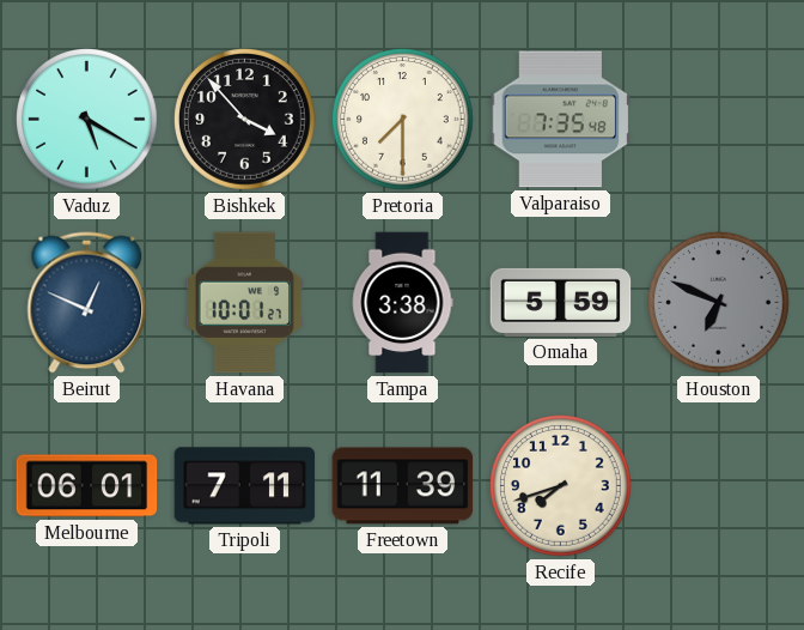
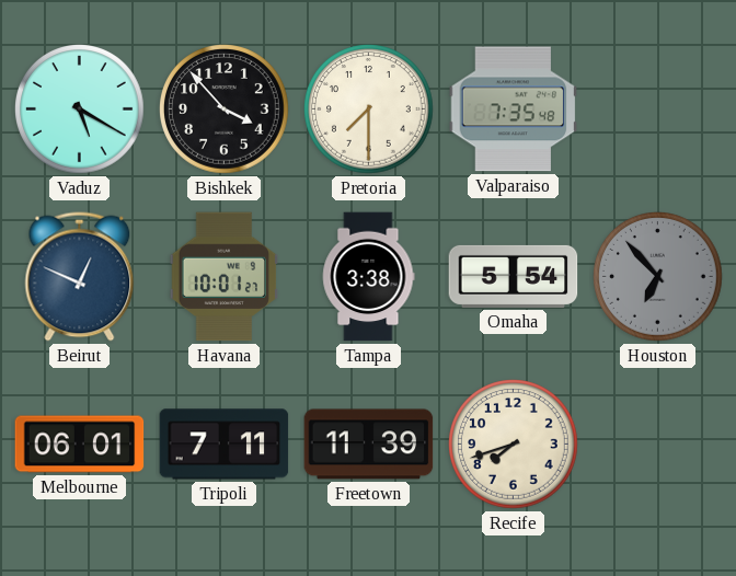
Omaha: 5:59 -> 5:54 (514, 276)
Houston: 6:49 -> 6:53 (658, 277)
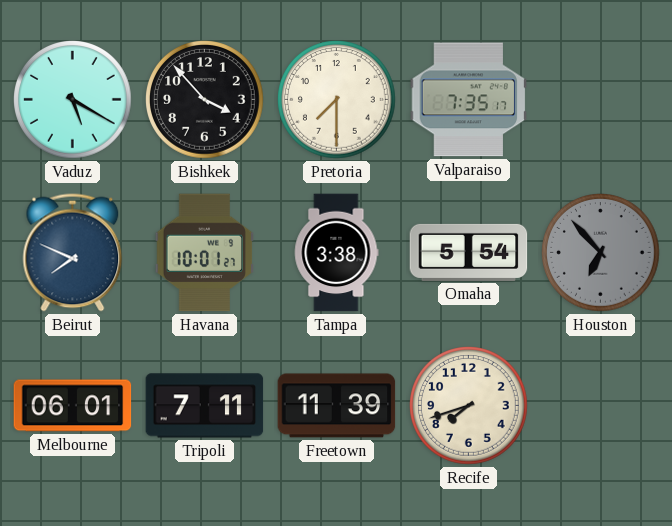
Valparaiso: 7:35:48 -> 7:35:17 (469, 100)
Beirut: 12:49 -> 7:49 (73, 253)
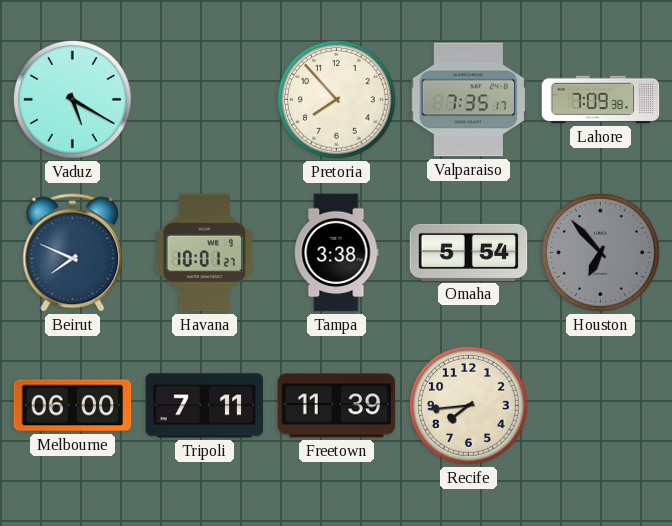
Bishkek: 3:53 -> none (205, 100)
Pretoria: 7:30 -> 7:53 (337, 100)
Lahore: none -> 7:09 (601, 100)
Melbourne: 06:01 -> 06:00 (73, 406)
Recife: 7:42 -> 7:44 (469, 406)
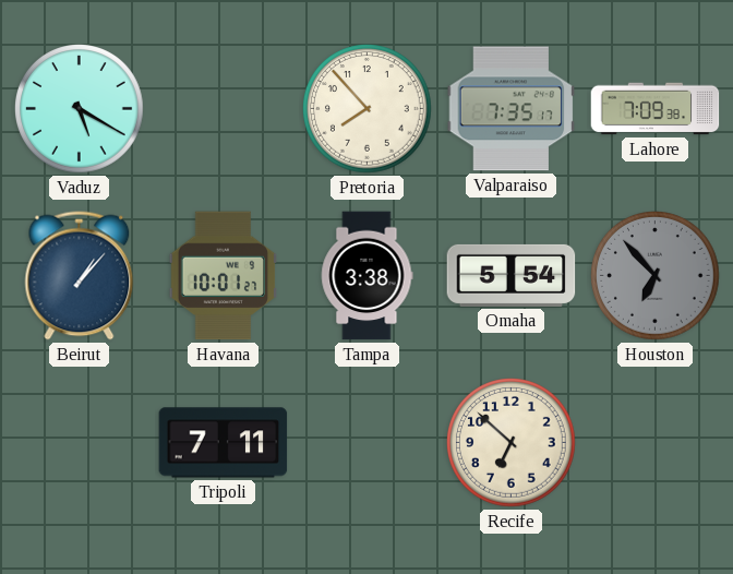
Beirut: 7:49 -> 1:07 (80, 276)
Melbourne: 06:00 -> none (73, 406)
Freetown: 11:39 -> none (337, 406)
Recife: 7:44 -> 6:52 (512, 443)
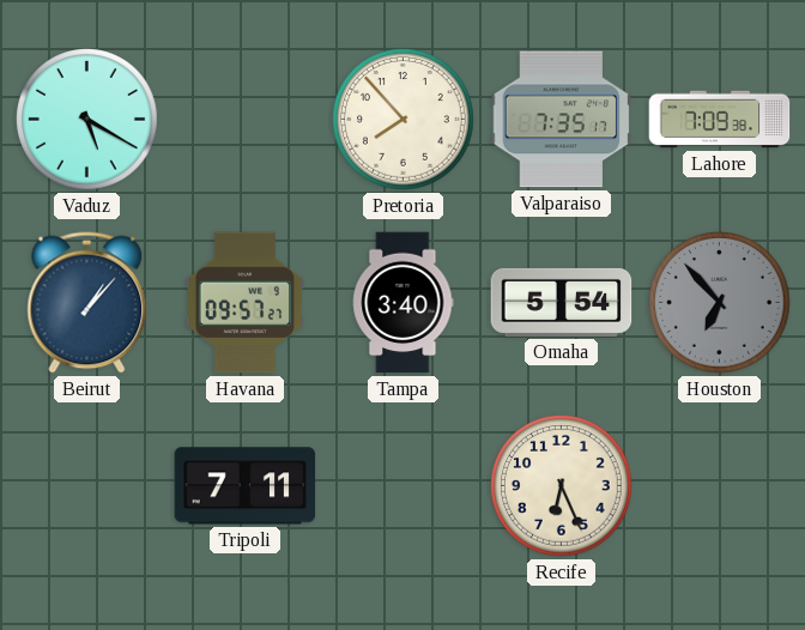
Havana: 10:01 -> 09:57 (244, 303)
Tampa: 3:38 -> 3:40 (402, 303)
Recife: 6:52 -> 6:26 (562, 486)
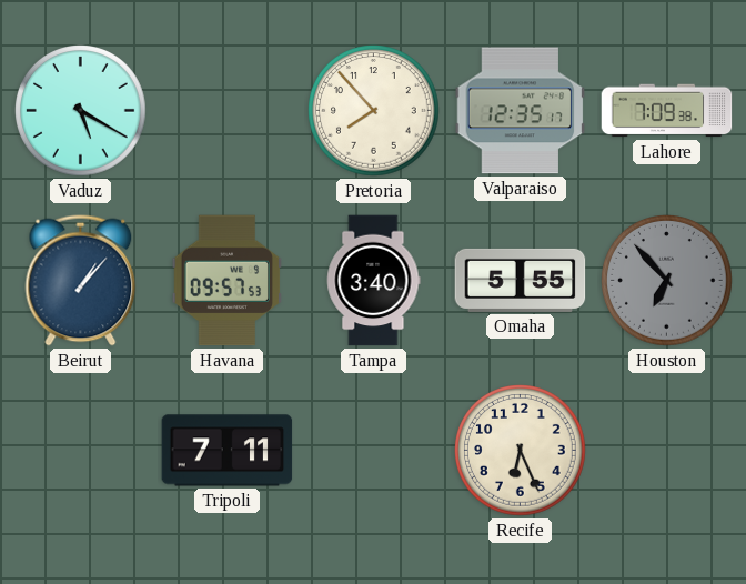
Valparaiso: 7:35 -> 12:35 (521, 111)
Havana: 09:57:27 -> 09:57:53 (226, 281)
Omaha: 5:54 -> 5:55 (521, 280)
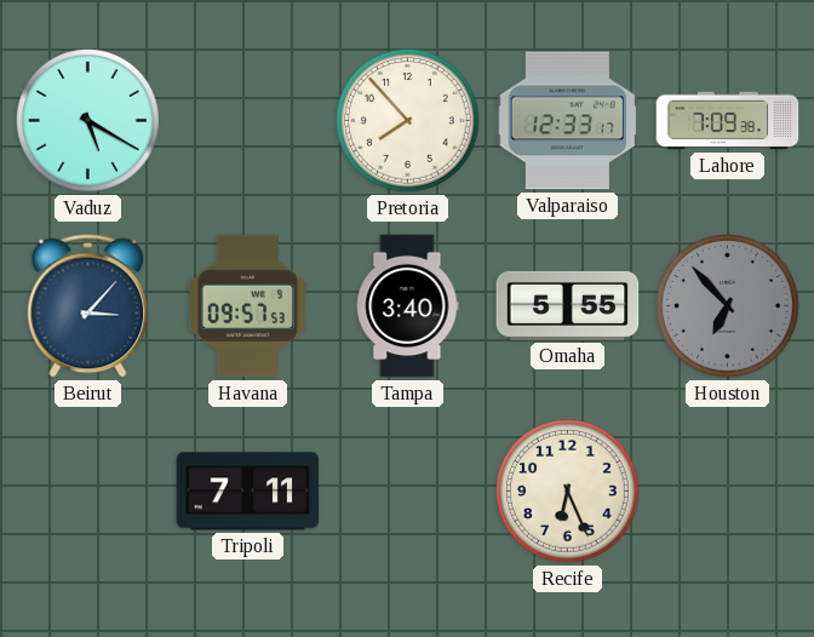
Valparaiso: 12:35 -> 12:33 (568, 121)
Beirut: 1:07 -> 3:07 (88, 306)
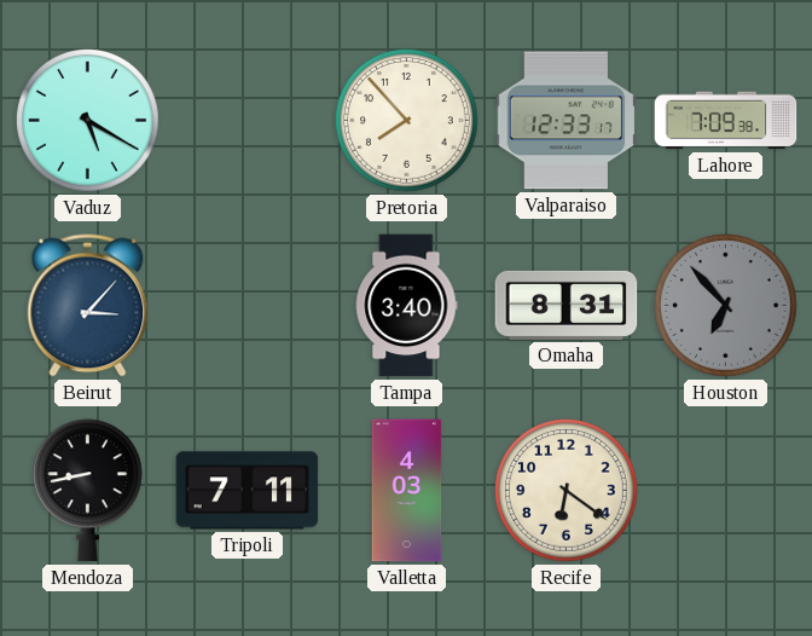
Havana: 09:57 -> none (247, 306)
Omaha: 5:55 -> 8:31 (567, 305)
Mendoza: none -> 8:43 (87, 491)
Valletta: none -> 4:03 (407, 491)
Recife: 6:26 -> 6:21 (567, 491)
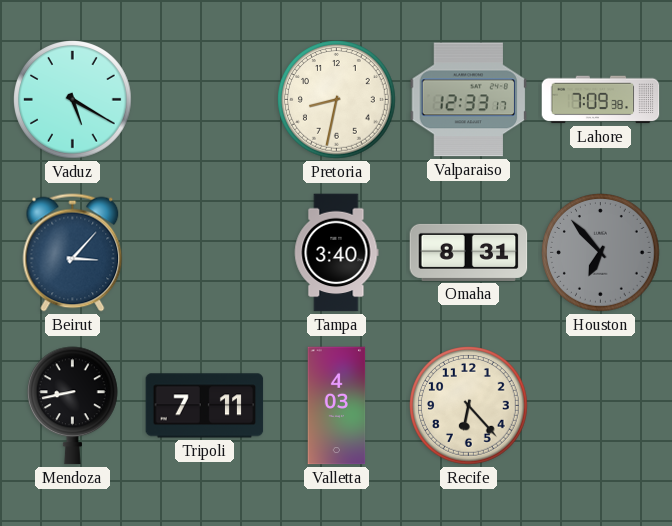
Pretoria: 7:53 -> 8:32 (337, 100)
Recife: 6:21 -> 6:23 (469, 406)
